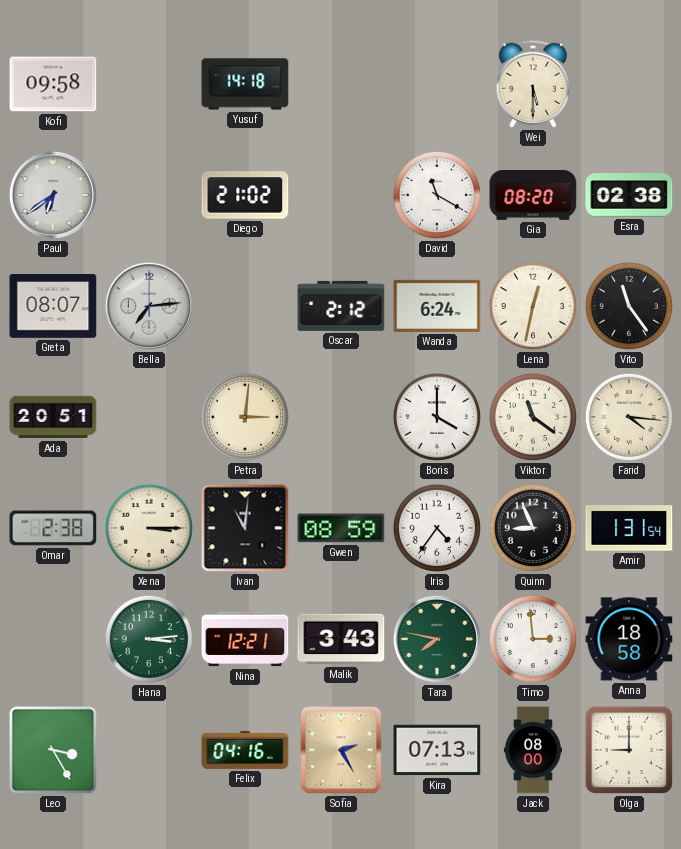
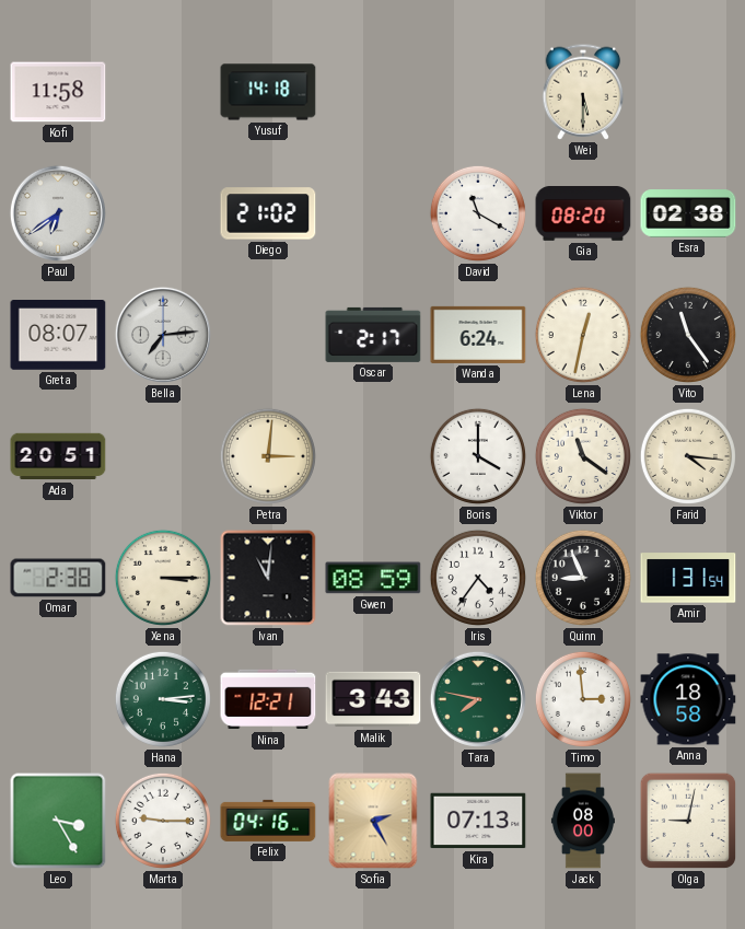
Kofi: 09:58 -> 11:58 (58, 92)
Oscar: 2:12 -> 2:17 (373, 335)
Marta: none -> 9:15 (163, 821)
Olga: 9:00 -> 9:02 (688, 821)
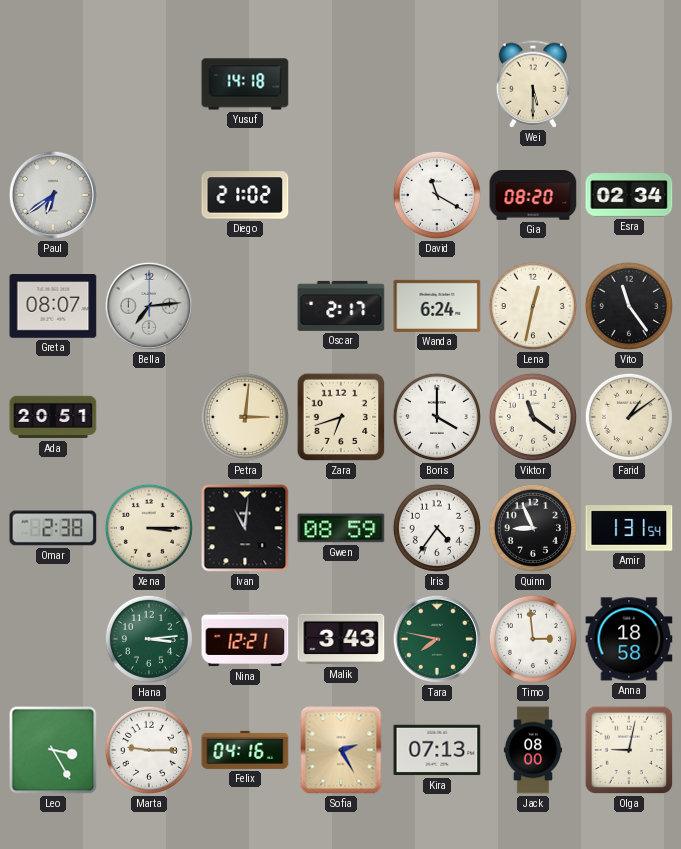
Kofi: 11:58 -> none (58, 92)
Esra: 02:38 -> 02:34 (629, 195)
Zara: none -> 6:42 (341, 417)
Farid: 4:16 -> 1:09 (629, 417)
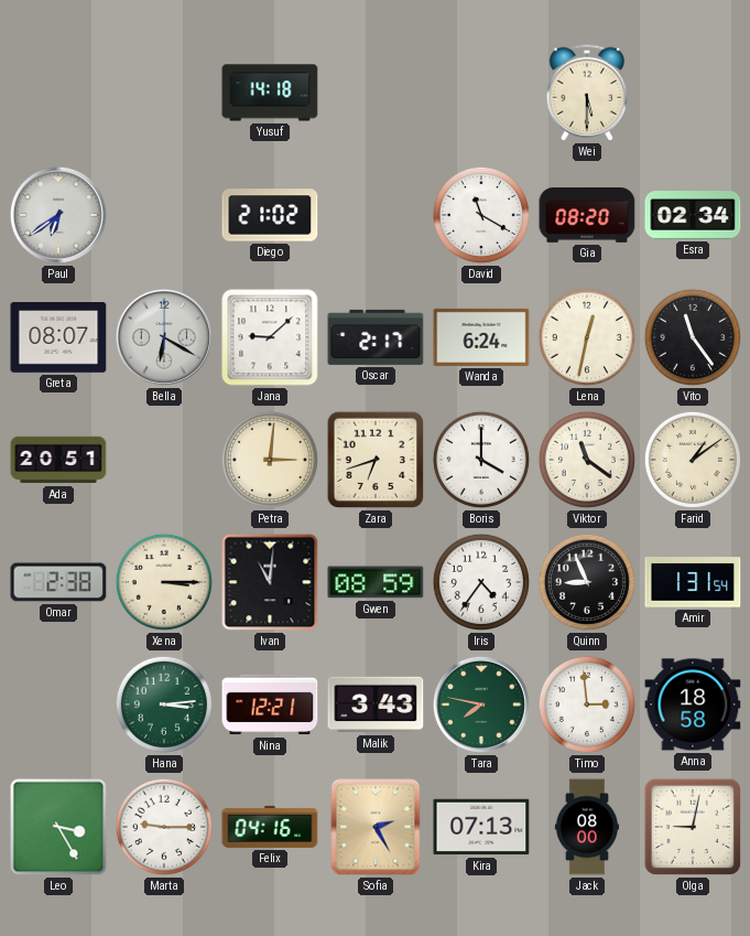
Bella: 7:14 -> 6:20 (164, 337)
Jana: none -> 9:08 (270, 337)
